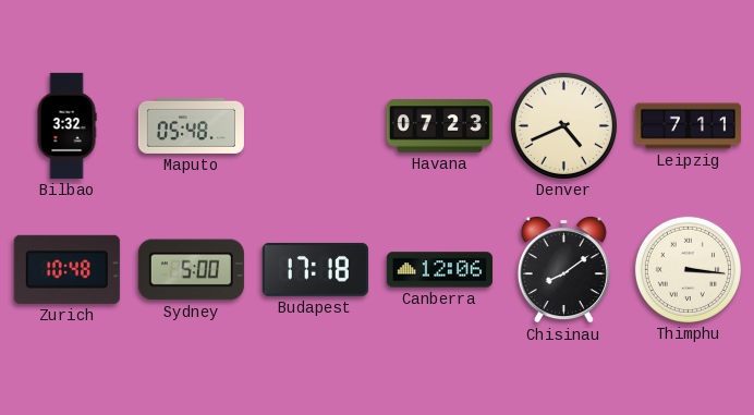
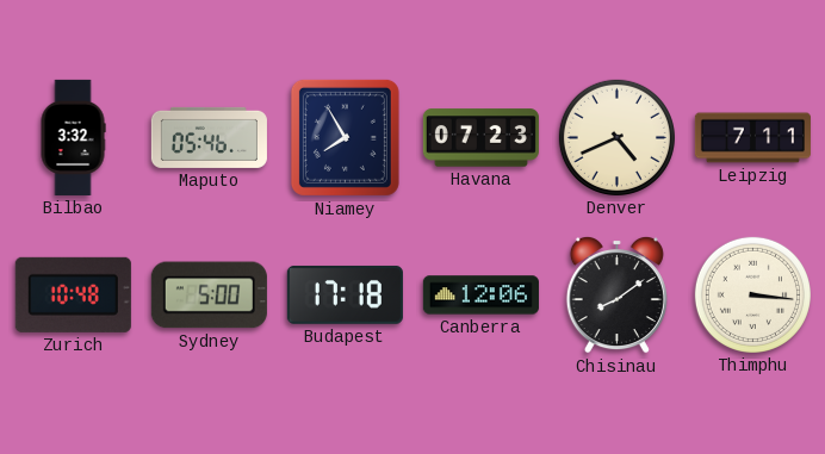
Maputo: 05:48 -> 05:46 (209, 137)
Niamey: none -> 7:55 (345, 137)
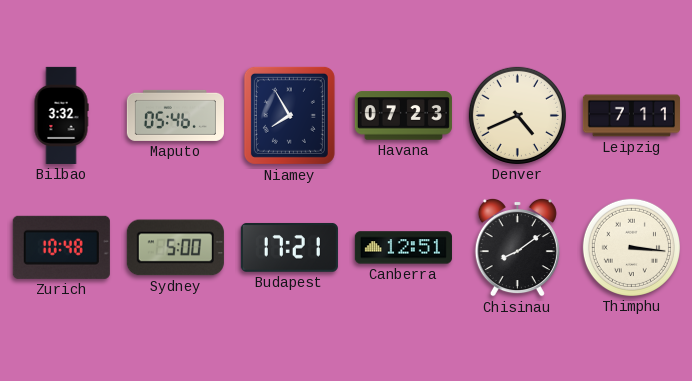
Budapest: 17:18 -> 17:21 (289, 248)
Canberra: 12:06 -> 12:51 (403, 248)
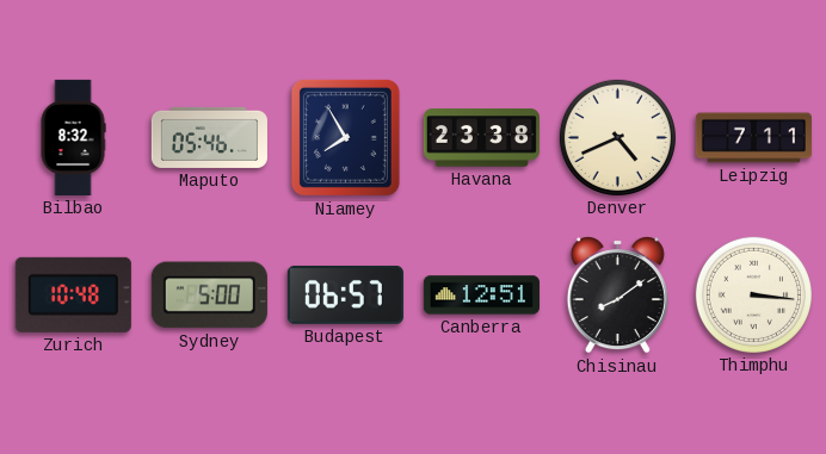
Bilbao: 3:32 -> 8:32 (73, 137)
Havana: 07:23 -> 23:38 (481, 138)
Budapest: 17:21 -> 06:57 (345, 296)
